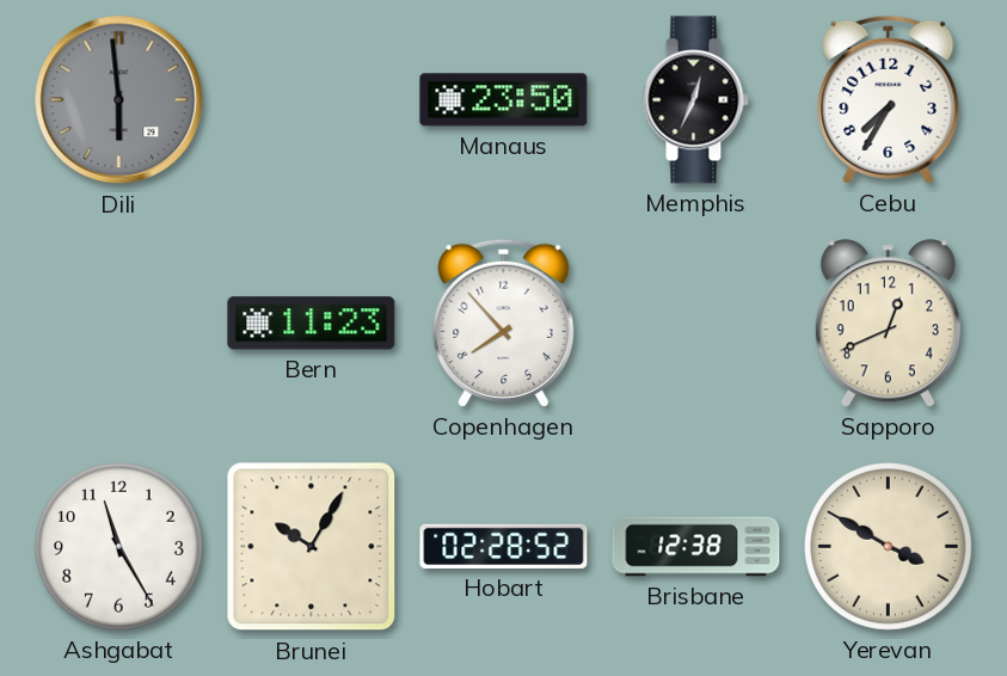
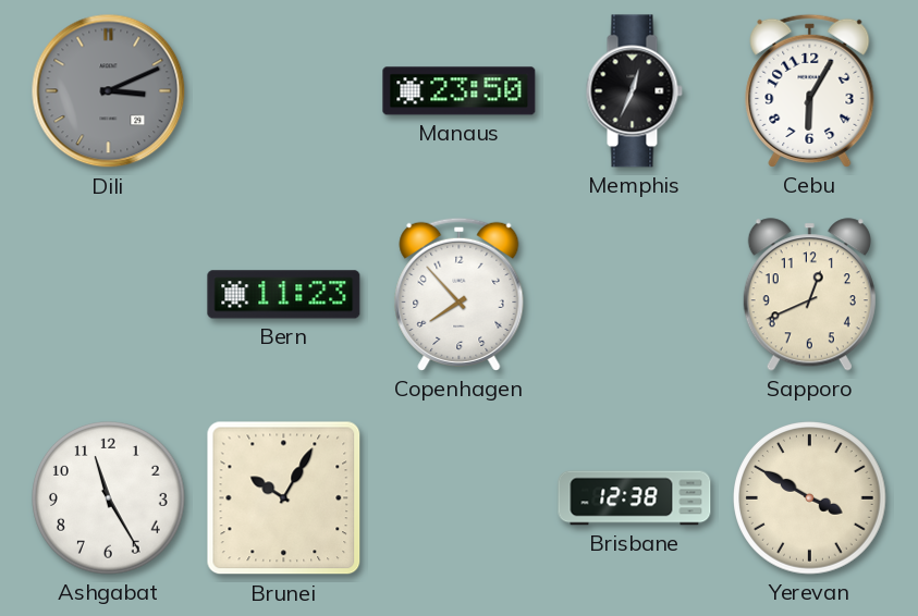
Dili: 5:59 -> 3:11 (109, 91)
Cebu: 7:35 -> 6:05 (810, 90)
Hobart: 02:28 -> none (504, 546)
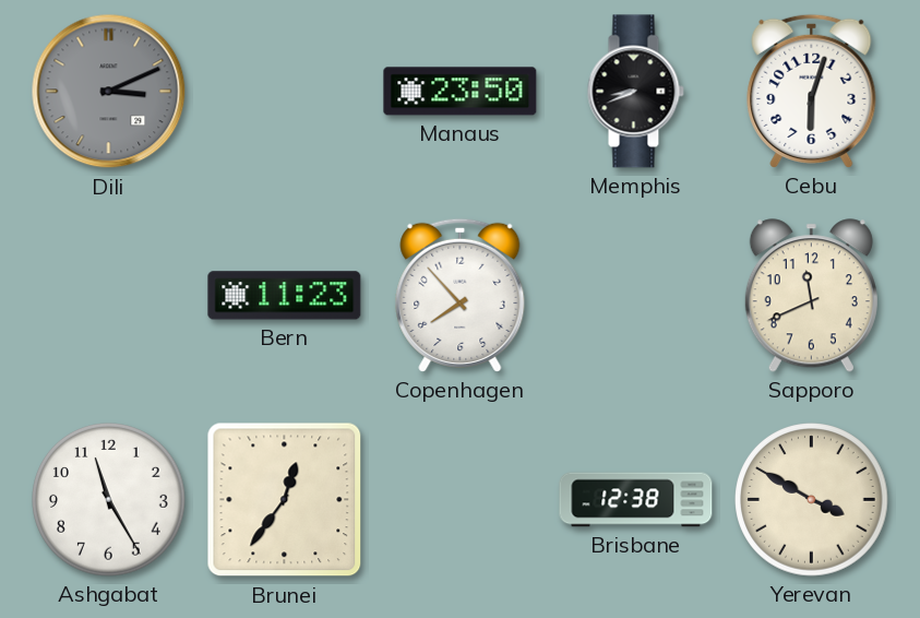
Memphis: 12:34 -> 8:41 (635, 92)
Cebu: 6:05 -> 6:03 (812, 91)
Sapporo: 12:41 -> 11:41 (811, 296)
Brunei: 10:05 -> 12:36 (285, 500)
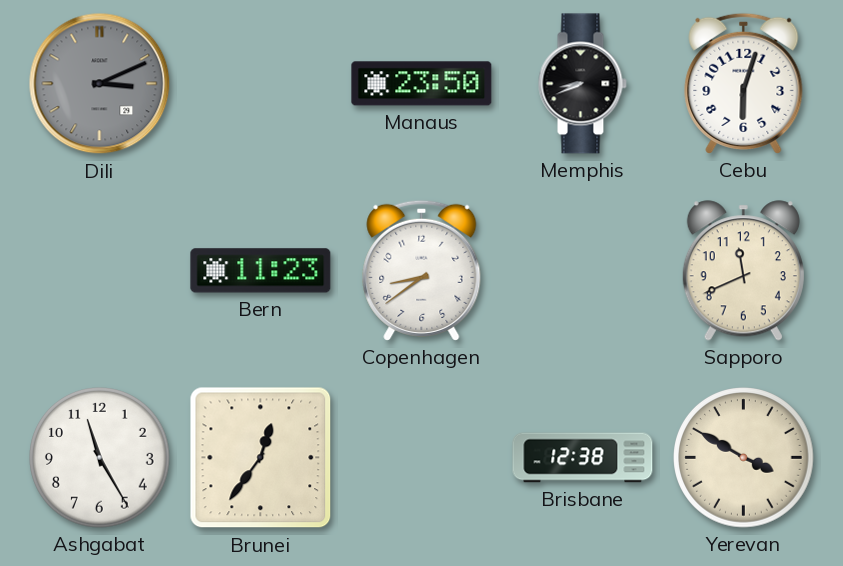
Copenhagen: 7:53 -> 8:39 (422, 270)
